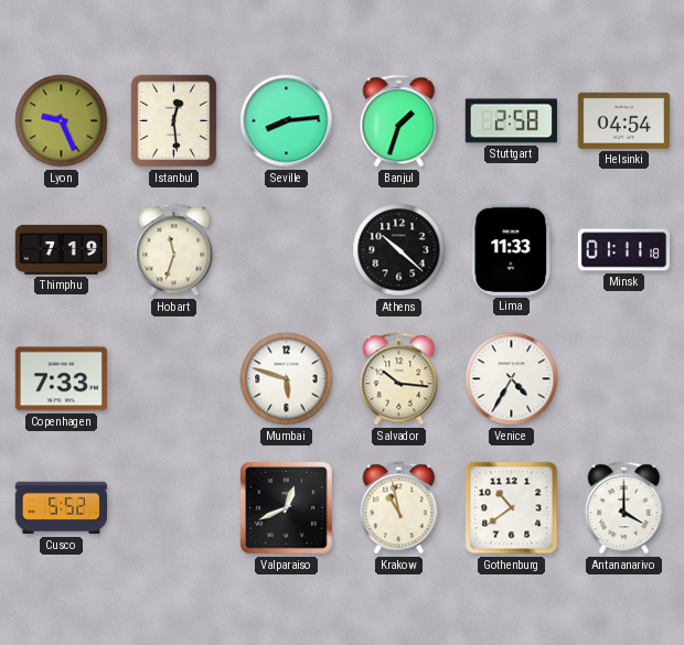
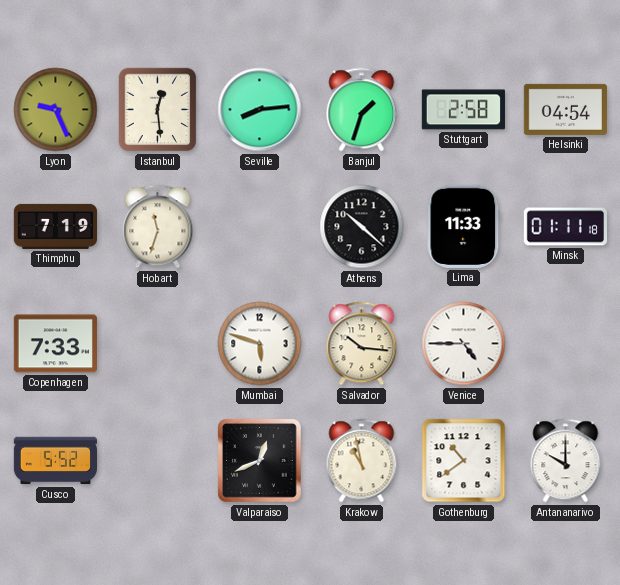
Venice: 4:35 -> 4:45 (464, 344)
Antananarivo: 4:00 -> 10:00 (566, 461)
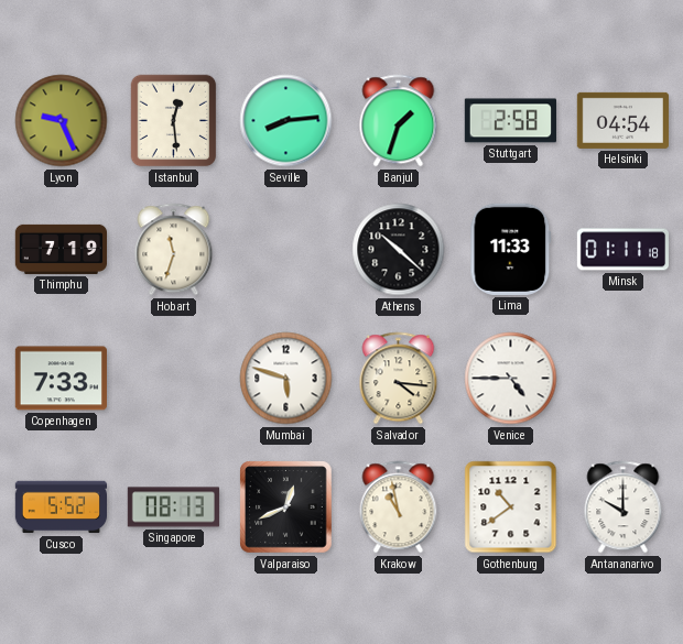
Salvador: 10:16 -> 4:16 (399, 379)
Singapore: none -> 08:13 (173, 507)
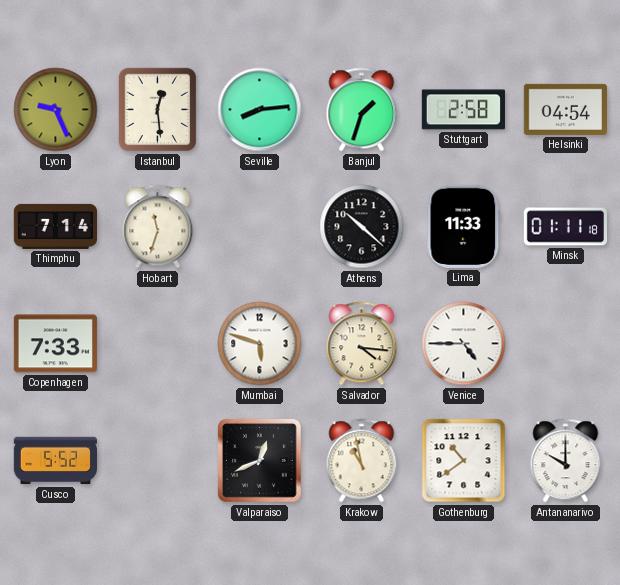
Thimphu: 7:19 -> 7:14 (55, 226)
Singapore: 08:13 -> none (173, 507)
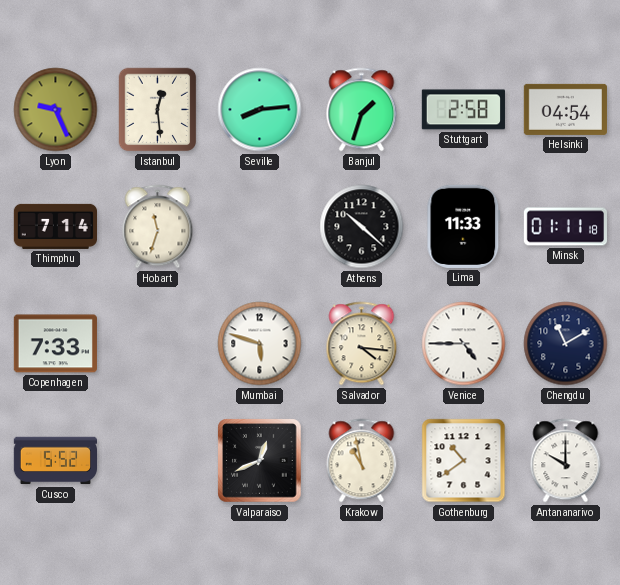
Chengdu: none -> 11:10 (566, 344)
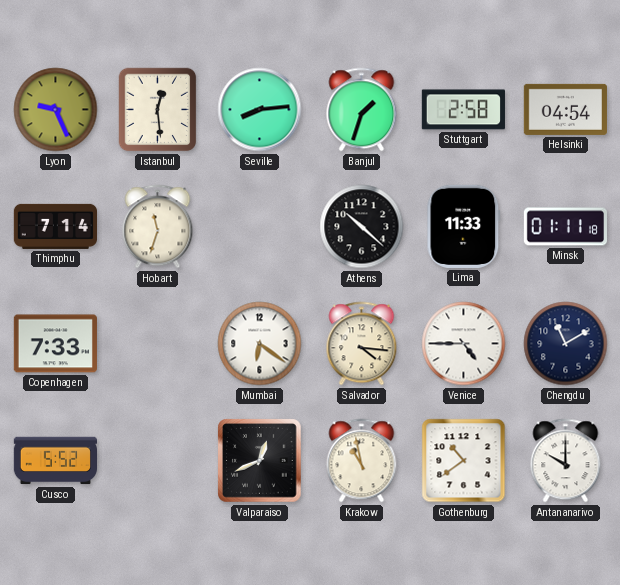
Mumbai: 5:48 -> 6:21 (260, 344)
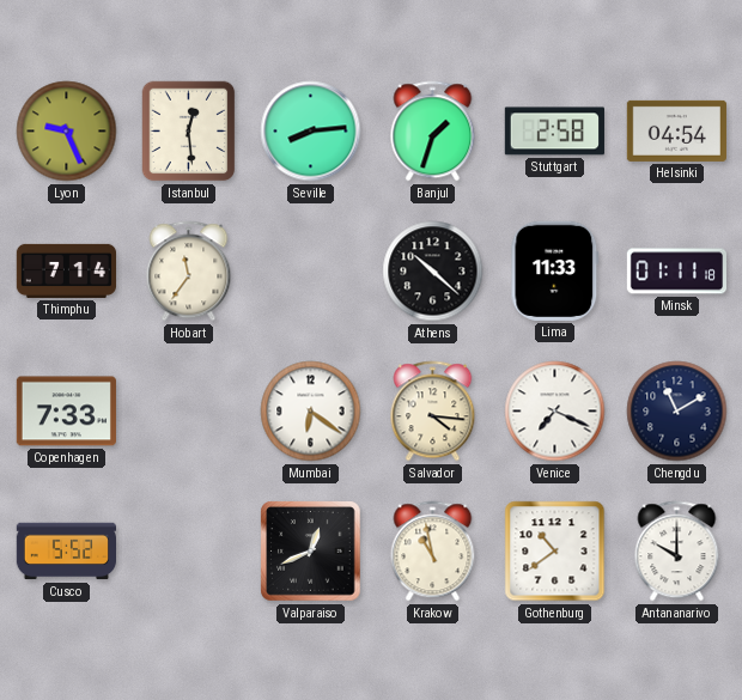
Hobart: 11:33 -> 11:36 (189, 272)
Venice: 4:45 -> 7:19 (555, 412)
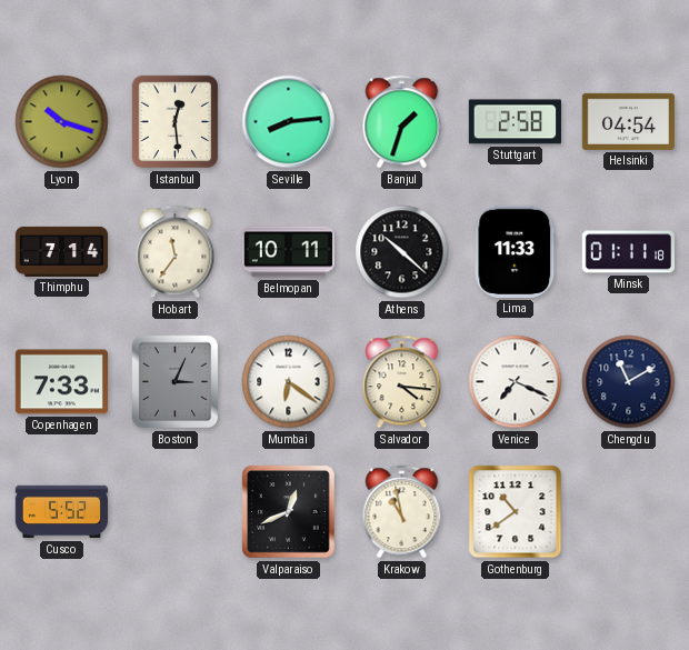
Lyon: 9:26 -> 10:18 (62, 122)
Belmopan: none -> 10:11 (288, 252)
Boston: none -> 3:04 (176, 382)
Antananarivo: 10:00 -> none (677, 552)
